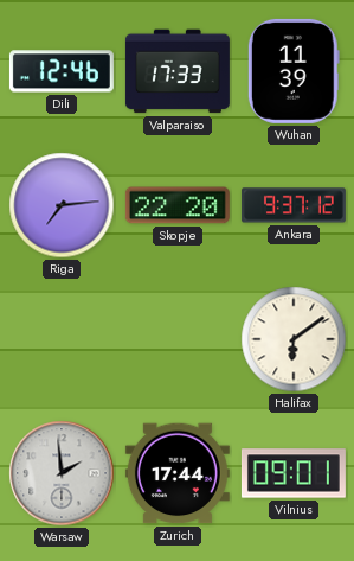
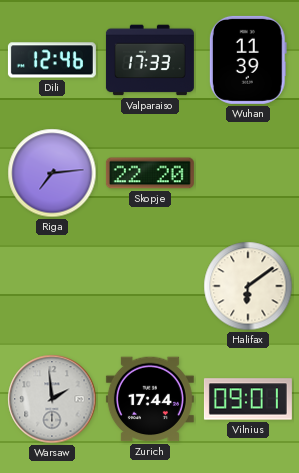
Ankara: 9:37 -> none (294, 205)
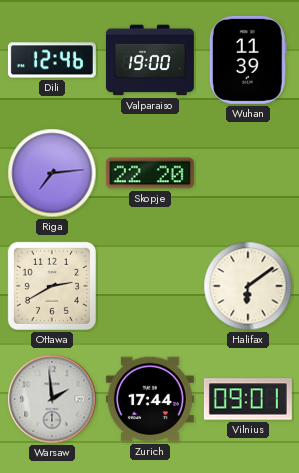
Valparaiso: 17:33 -> 19:00 (150, 60)
Ottawa: none -> 2:40 (52, 286)
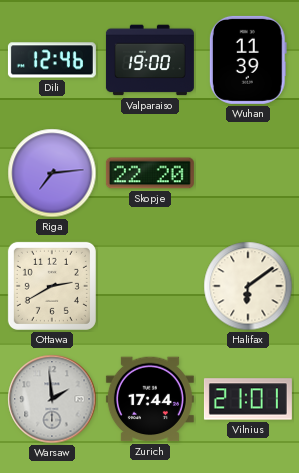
Vilnius: 09:01 -> 21:01 (248, 399)
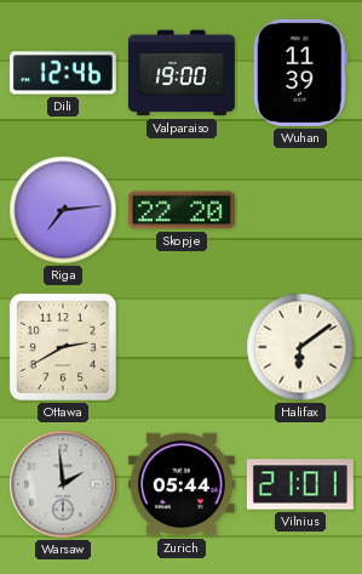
Zurich: 17:44 -> 05:44 (182, 484)
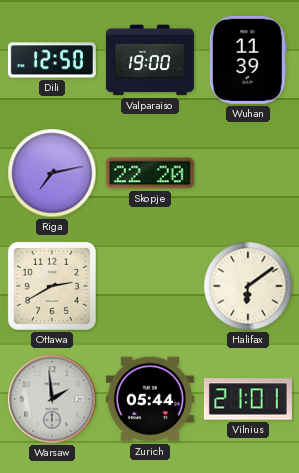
Dili: 12:46 -> 12:50 (52, 60)
Riga: 7:14 -> 7:13 (52, 173)
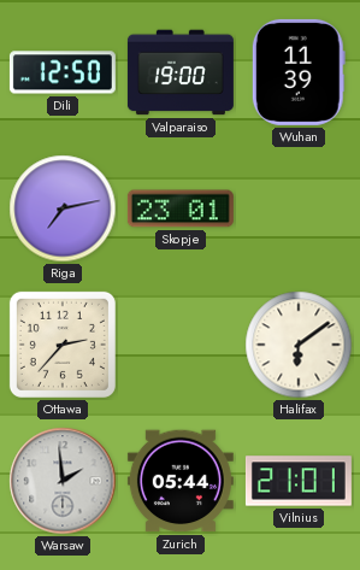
Skopje: 22:20 -> 23:01 (181, 208)
Ottawa: 2:40 -> 2:37 (63, 345)
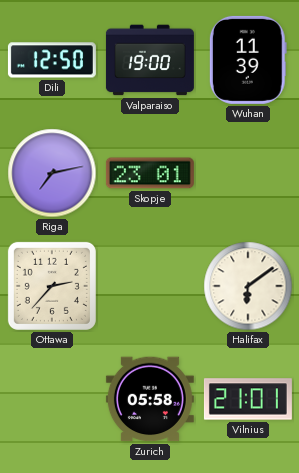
Warsaw: 1:59 -> none (63, 481)
Zurich: 05:44 -> 05:58 (150, 399)
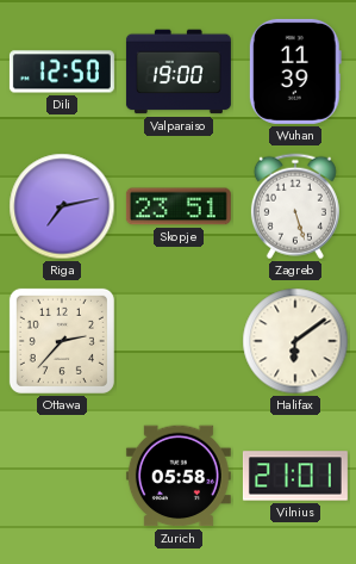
Skopje: 23:01 -> 23:51 (179, 206)
Zagreb: none -> 5:27 (295, 206)
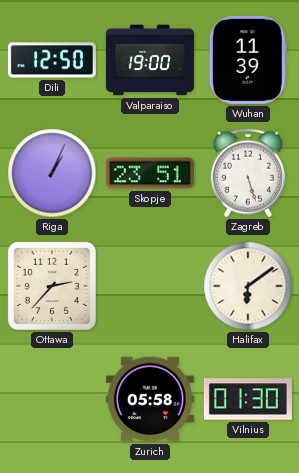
Riga: 7:13 -> 1:04 (52, 173)
Vilnius: 21:01 -> 01:30 (248, 399)
